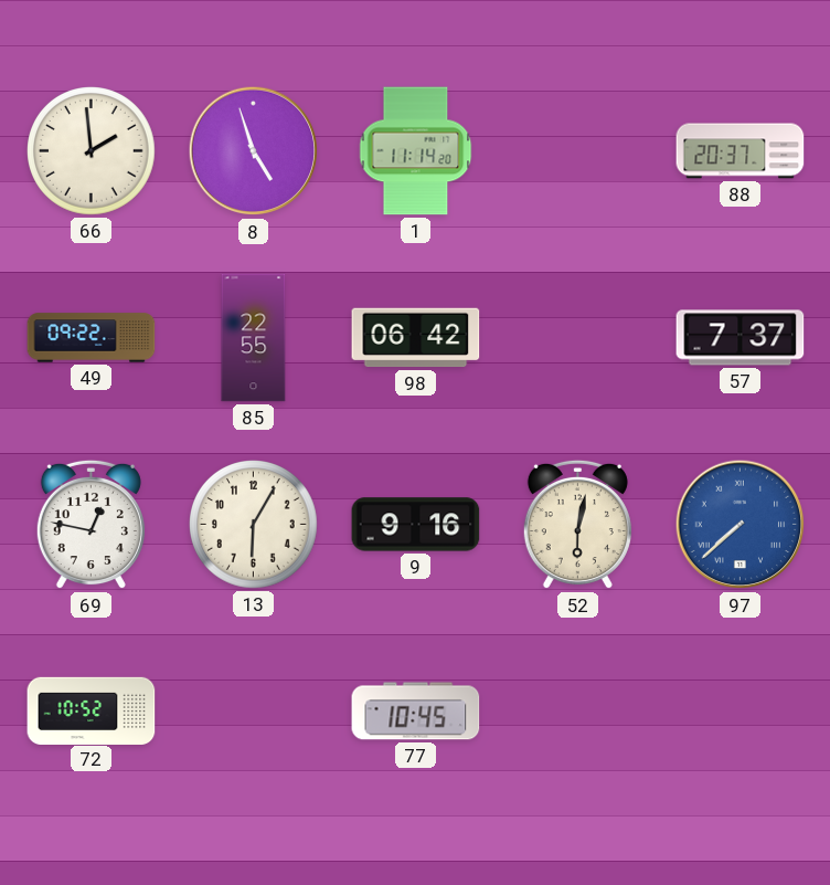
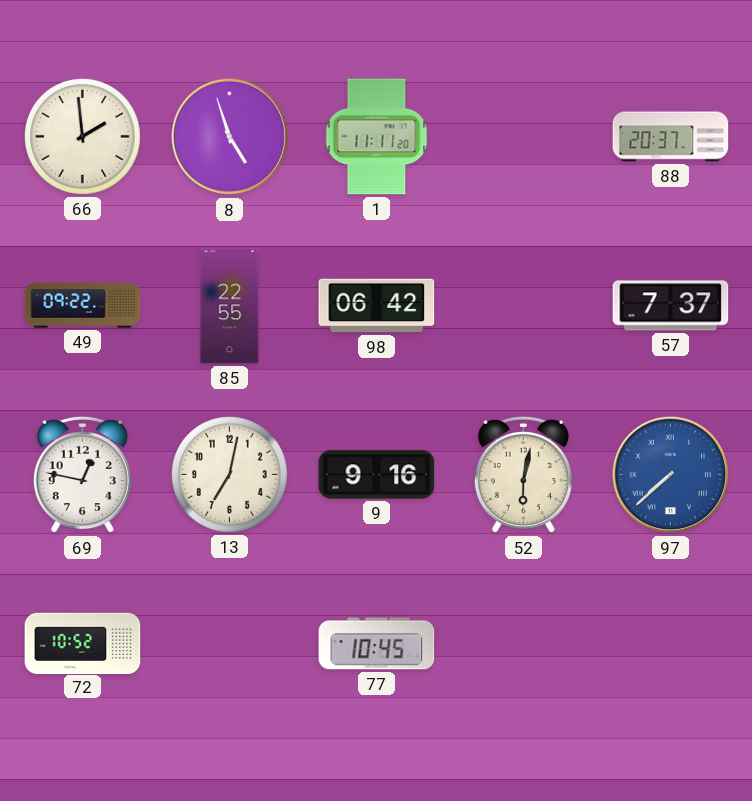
1: 11:14 -> 11:11 (377, 137)
13: 6:05 -> 7:02 (230, 475)
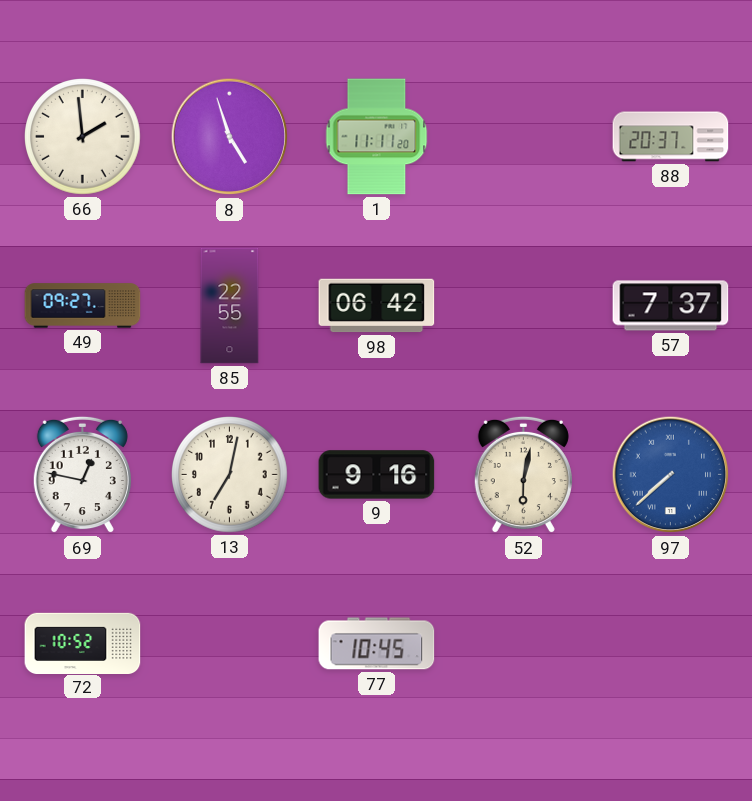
49: 09:22 -> 09:27 (83, 306)
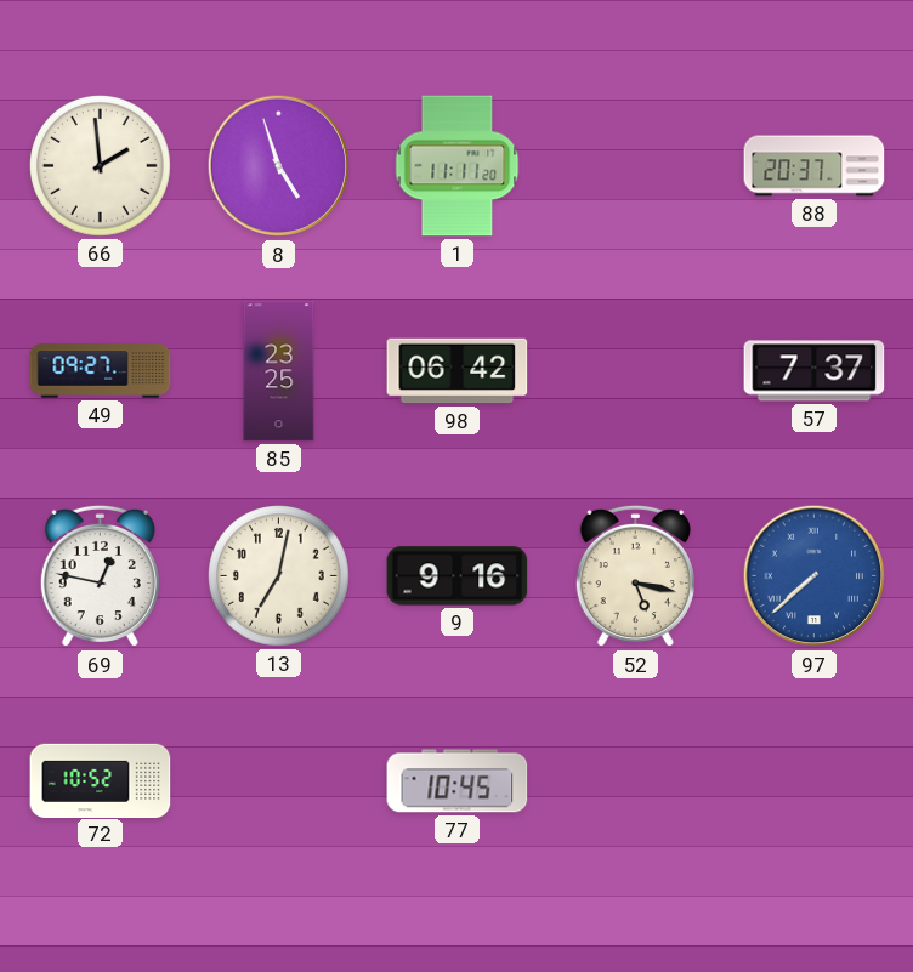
85: 22:55 -> 23:25 (279, 371)
52: 6:02 -> 5:17 (635, 576)
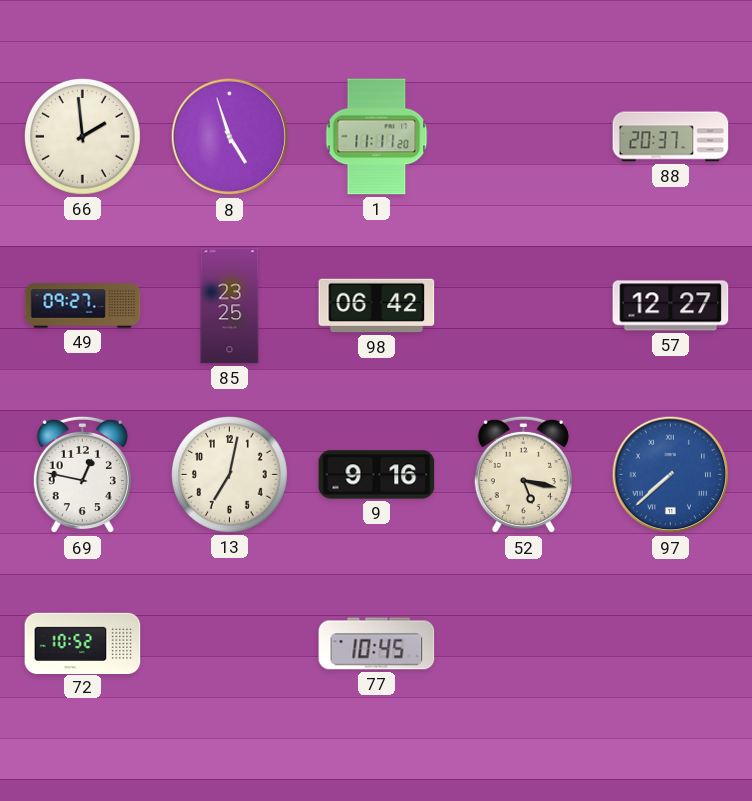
57: 7:37 -> 12:27 (671, 306)
